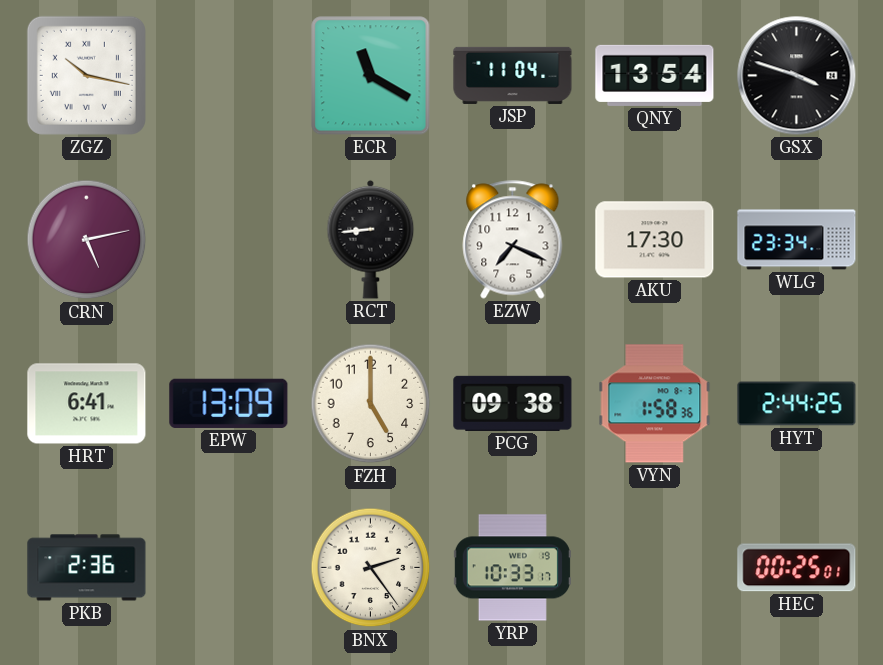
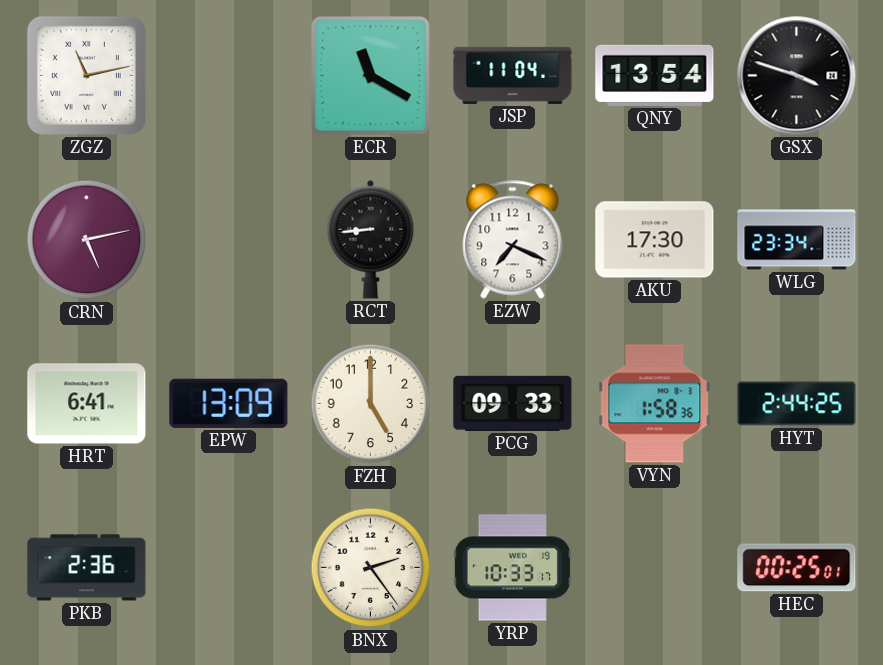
ZGZ: 10:17 -> 11:13 (86, 75)
PCG: 09:38 -> 09:33 (513, 403)
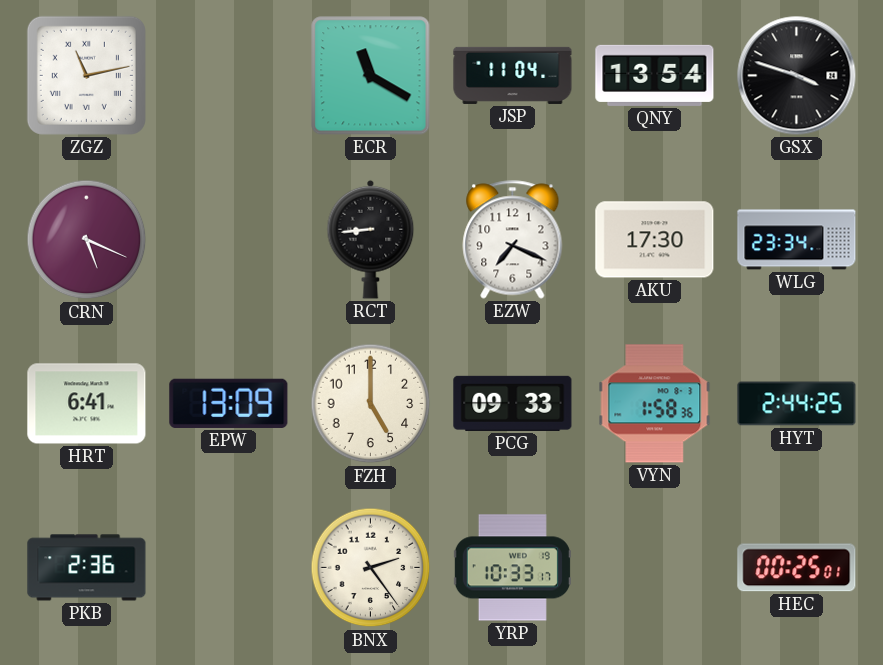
CRN: 5:13 -> 5:19 (87, 240)
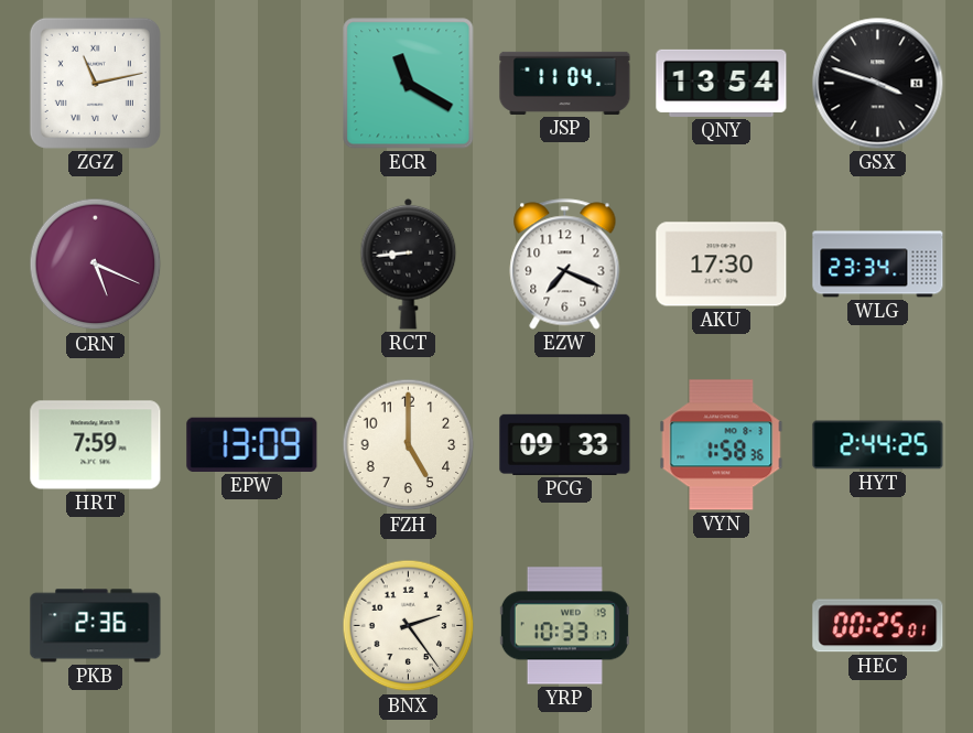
HRT: 6:41 -> 7:59 (96, 445)
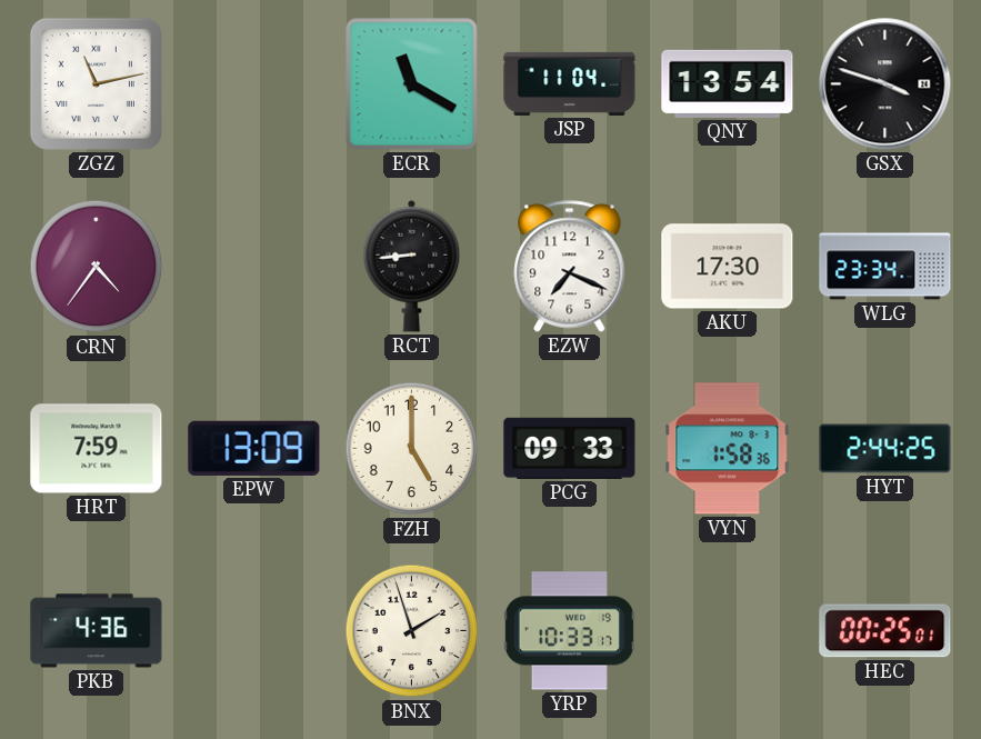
CRN: 5:19 -> 4:36 (97, 267)
PKB: 2:36 -> 4:36 (97, 631)
BNX: 2:24 -> 1:57 (412, 631)
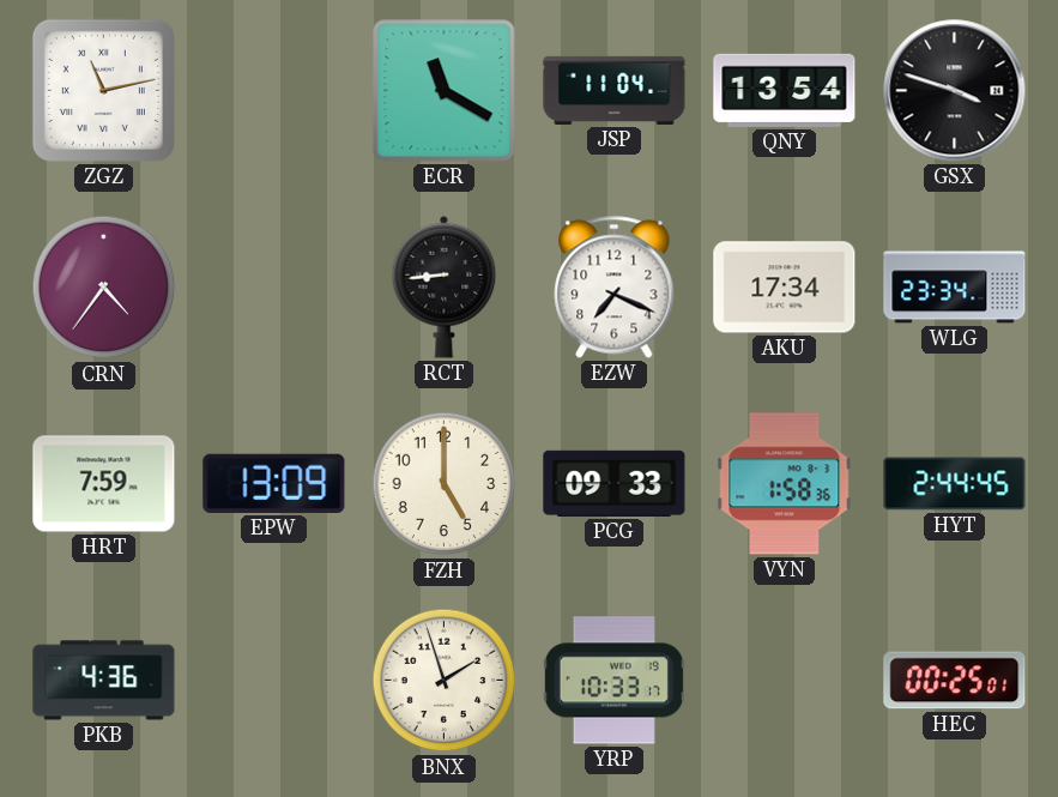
AKU: 17:30 -> 17:34 (785, 288)
HYT: 2:44:25 -> 2:44:45 (955, 484)
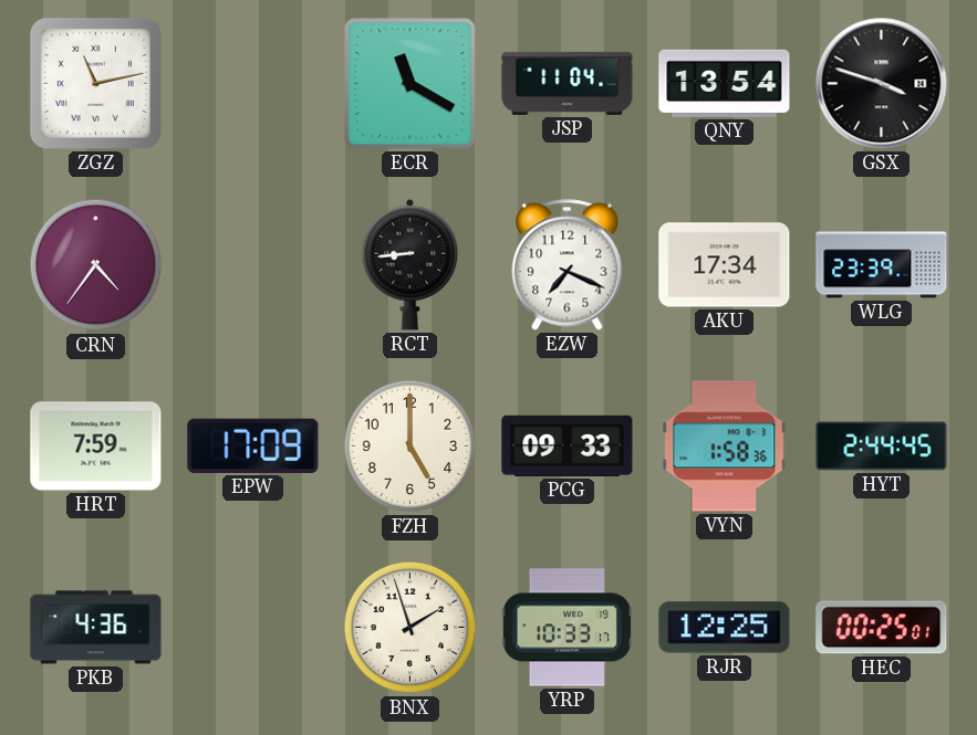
WLG: 23:34 -> 23:39 (882, 265)
EPW: 13:09 -> 17:09 (253, 445)
RJR: none -> 12:25 (725, 628)
